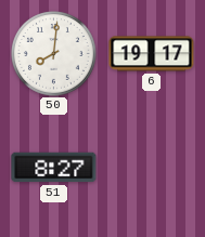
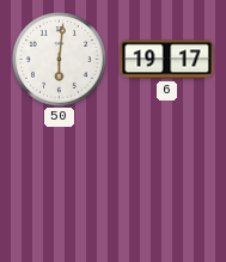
50: 8:01 -> 6:01 (60, 60)
51: 8:27 -> none (54, 168)
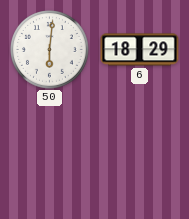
6: 19:17 -> 18:29 (140, 50)
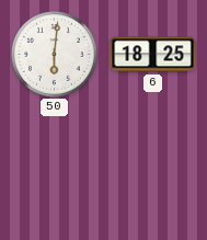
6: 18:29 -> 18:25 (153, 55)
